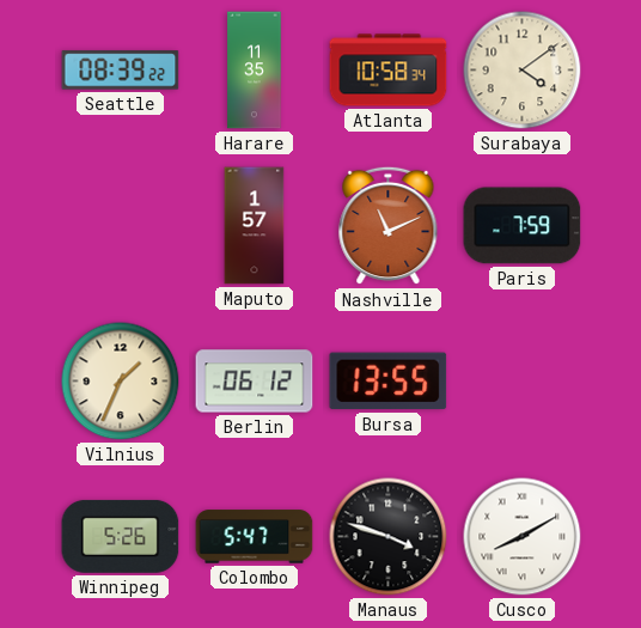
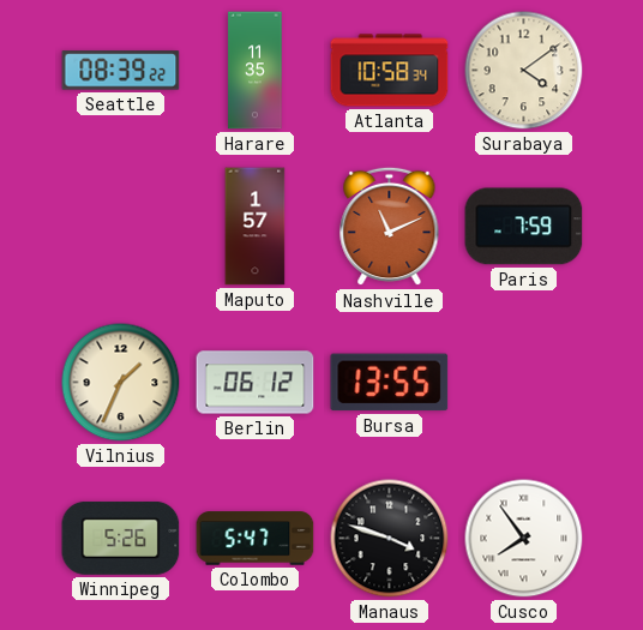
Cusco: 8:10 -> 7:54 (524, 539)
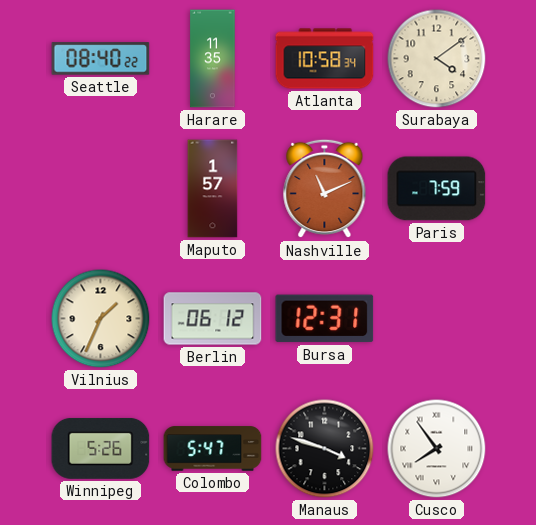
Seattle: 08:39 -> 08:40 (101, 59)
Bursa: 13:55 -> 12:31 (325, 319)
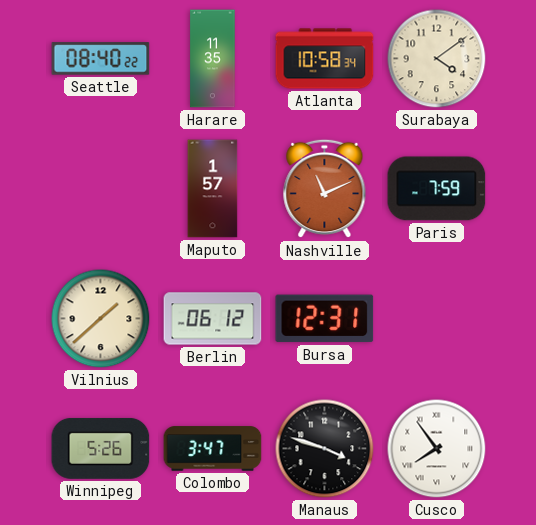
Vilnius: 1:34 -> 1:38 (101, 319)
Colombo: 5:47 -> 3:47 (213, 449)
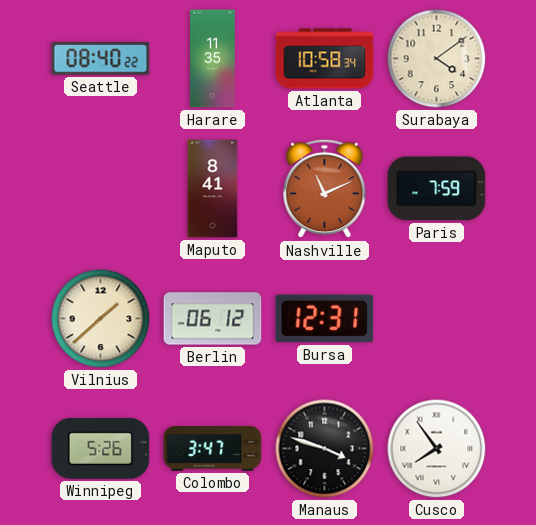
Maputo: 1:57 -> 8:41 (213, 189)
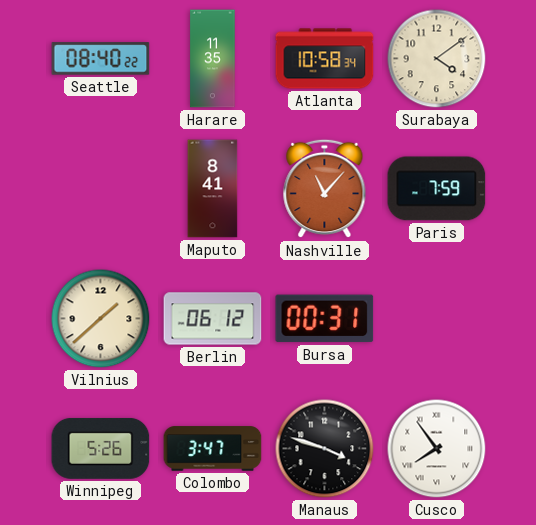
Nashville: 11:11 -> 11:07 (325, 189)
Bursa: 12:31 -> 00:31 (325, 319)
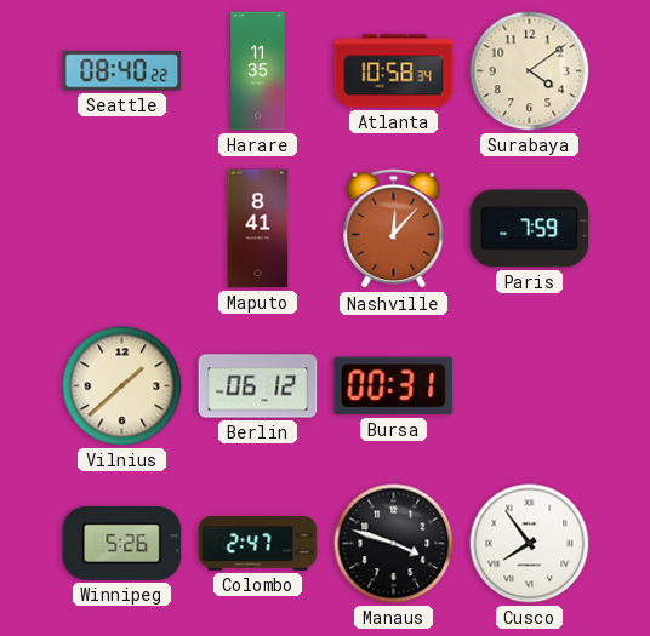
Nashville: 11:07 -> 12:07 (394, 229)
Colombo: 3:47 -> 2:47 (258, 544)
